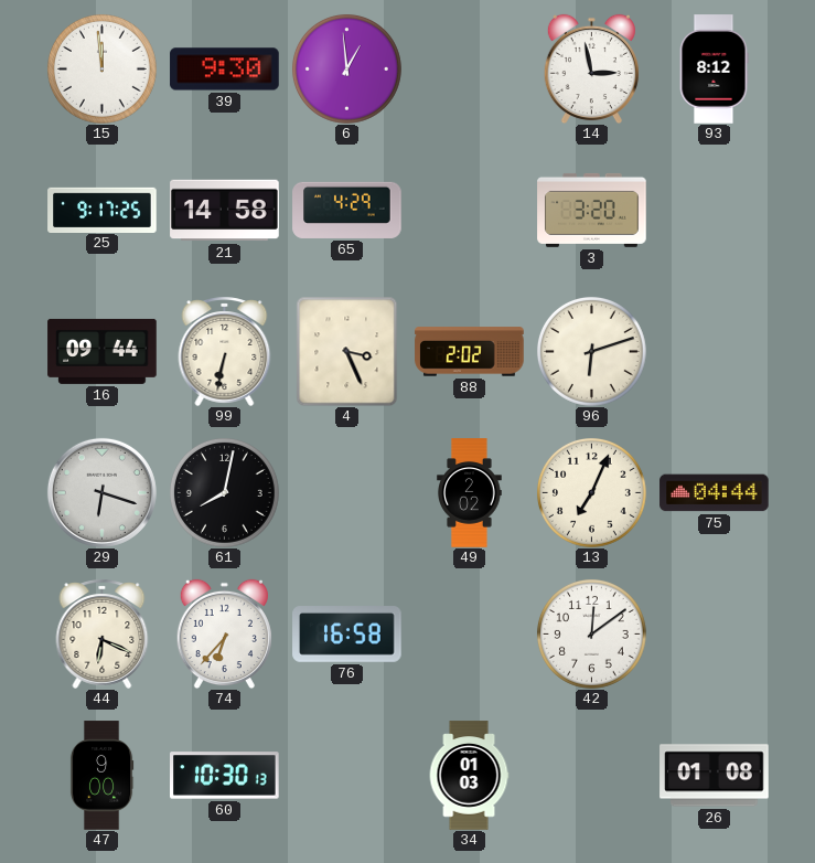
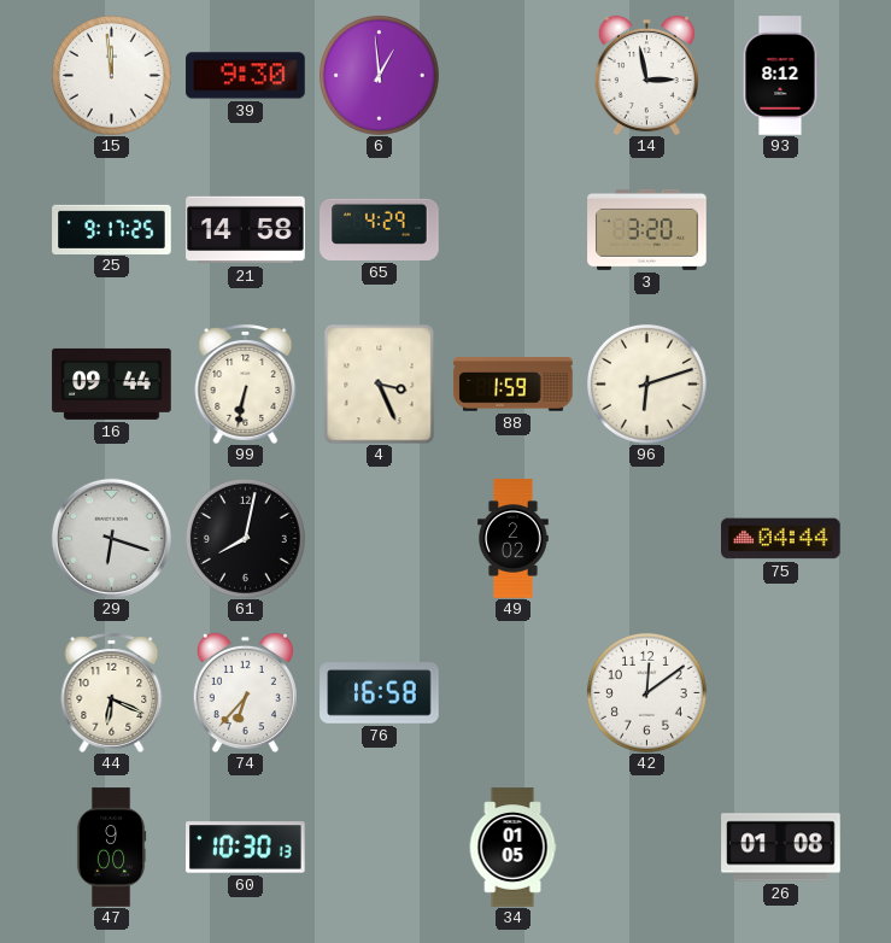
88: 2:02 -> 1:59 (514, 385)
13: 7:04 -> none (591, 492)
34: 01:03 -> 01:05 (512, 848)
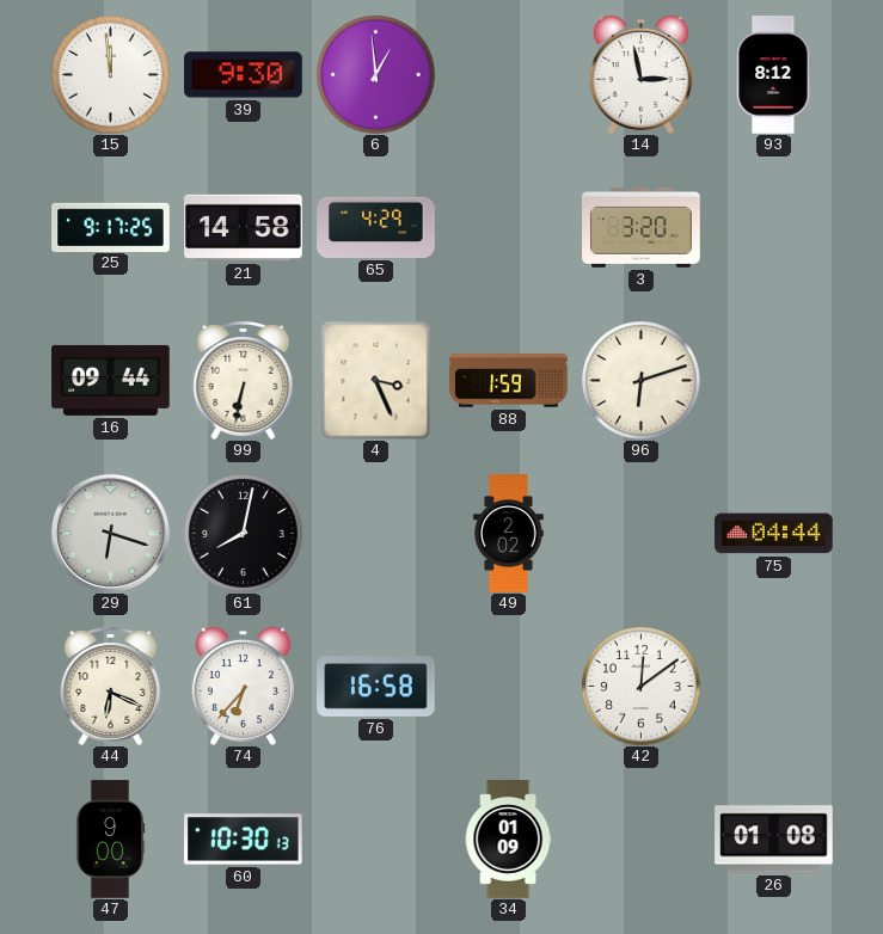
34: 01:05 -> 01:09 (508, 840)
